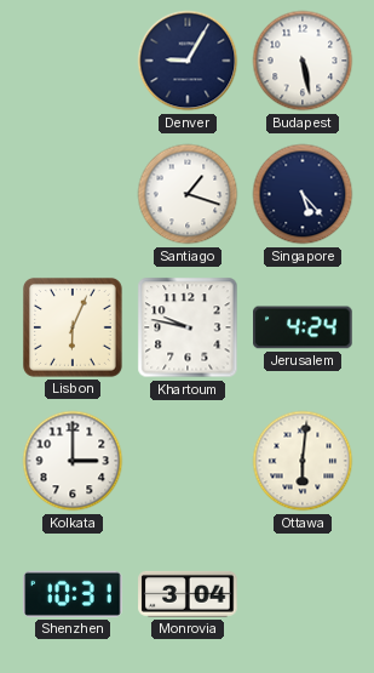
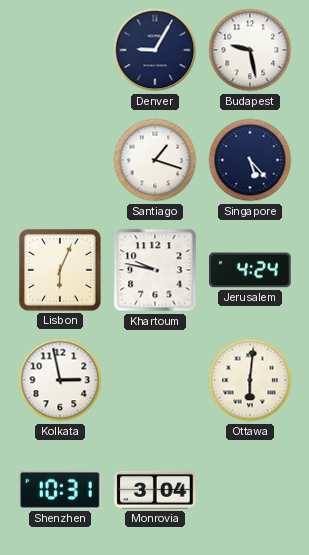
Budapest: 5:28 -> 9:28 (250, 50)
Kolkata: 3:00 -> 2:58 (60, 380)
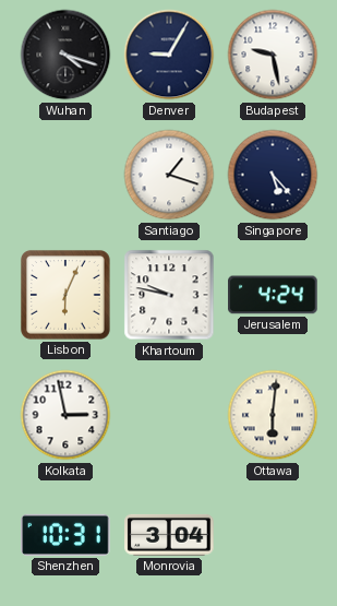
Wuhan: none -> 4:18 (65, 55)
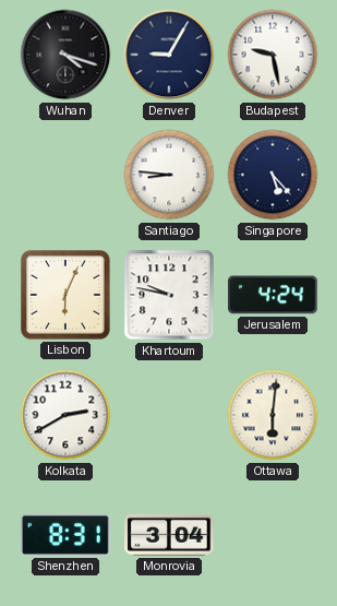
Santiago: 1:18 -> 8:46 (169, 175)
Kolkata: 2:58 -> 2:40 (65, 415)
Shenzhen: 10:31 -> 8:31 (65, 535)
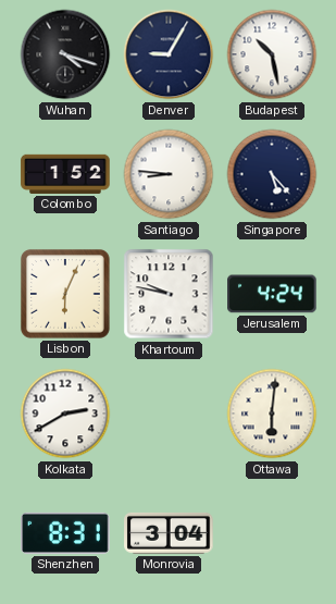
Budapest: 9:28 -> 10:28 (272, 54)
Colombo: none -> 1:52 (65, 174)
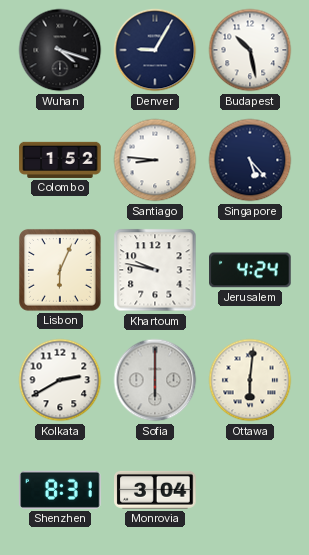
Sofia: none -> 6:00 (155, 380)
